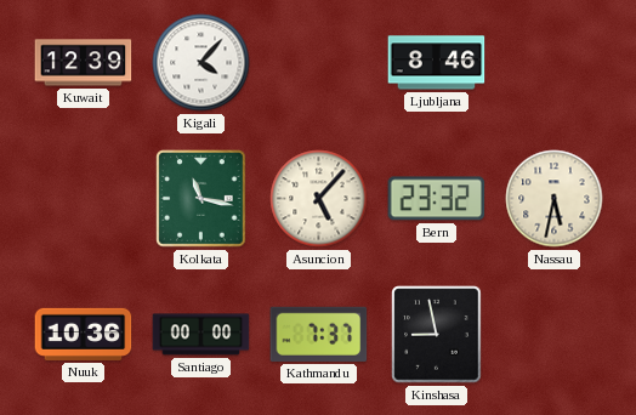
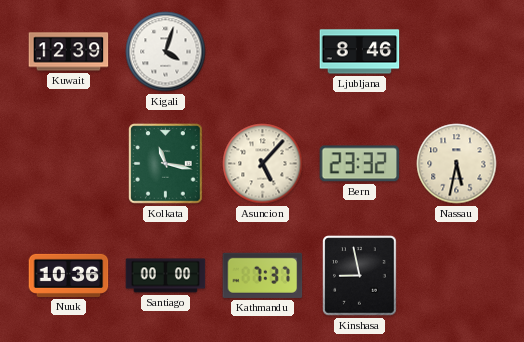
Kigali: 4:07 -> 4:03 (166, 52)
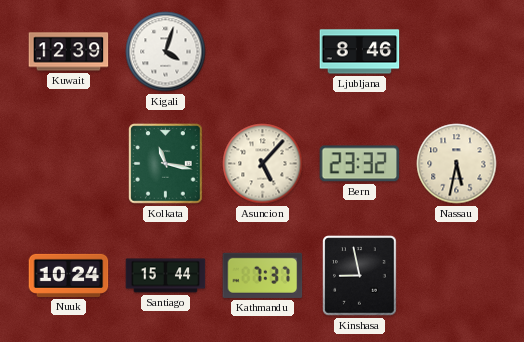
Nuuk: 10:36 -> 10:24 (69, 275)
Santiago: 00:00 -> 15:44 (166, 276)
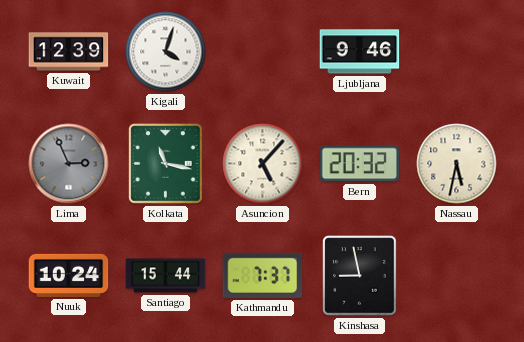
Ljubljana: 8:46 -> 9:46 (360, 52)
Lima: none -> 2:56 (69, 164)
Bern: 23:32 -> 20:32 (360, 164)
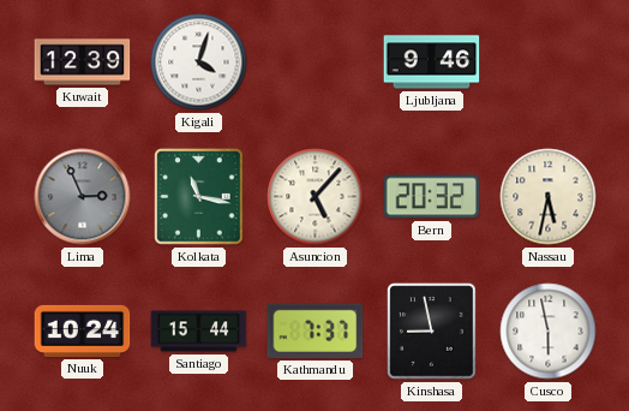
Cusco: none -> 5:58 (549, 332)
